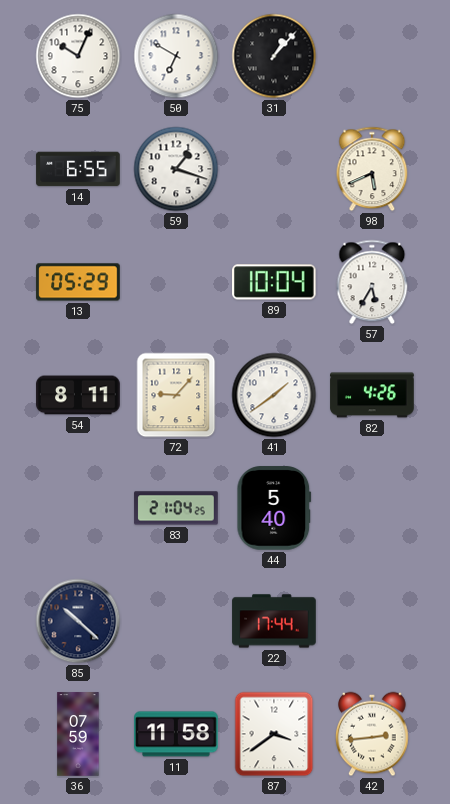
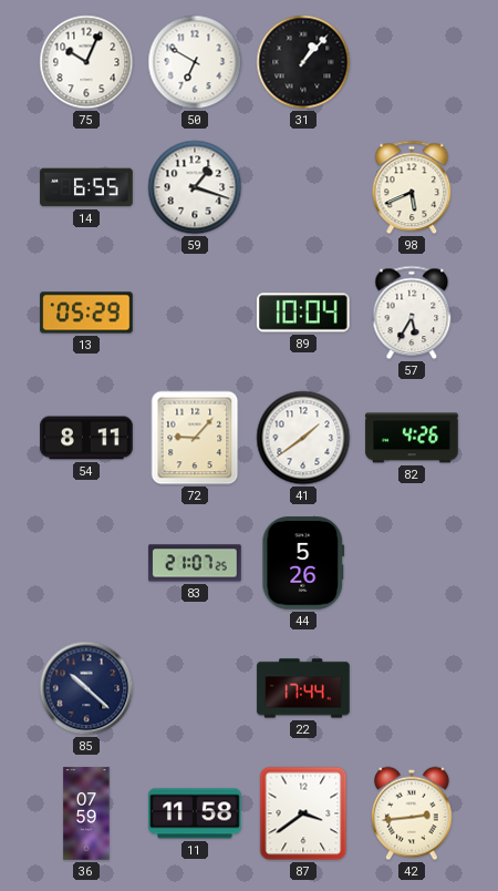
83: 21:04 -> 21:07 (195, 563)
44: 5:40 -> 5:26 (303, 563)
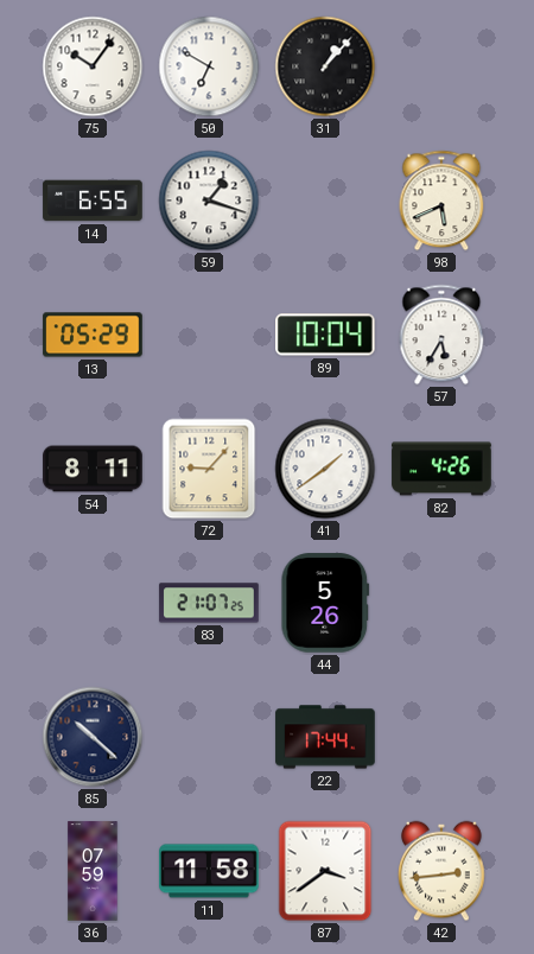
75: 10:04 -> 10:06 (93, 66)
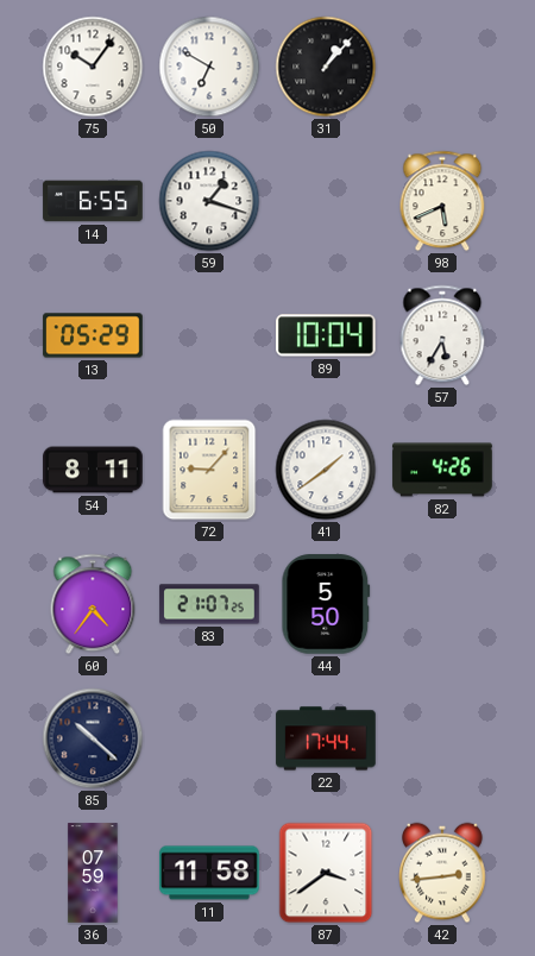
60: none -> 4:36 (93, 604)
44: 5:26 -> 5:50 (326, 604)
